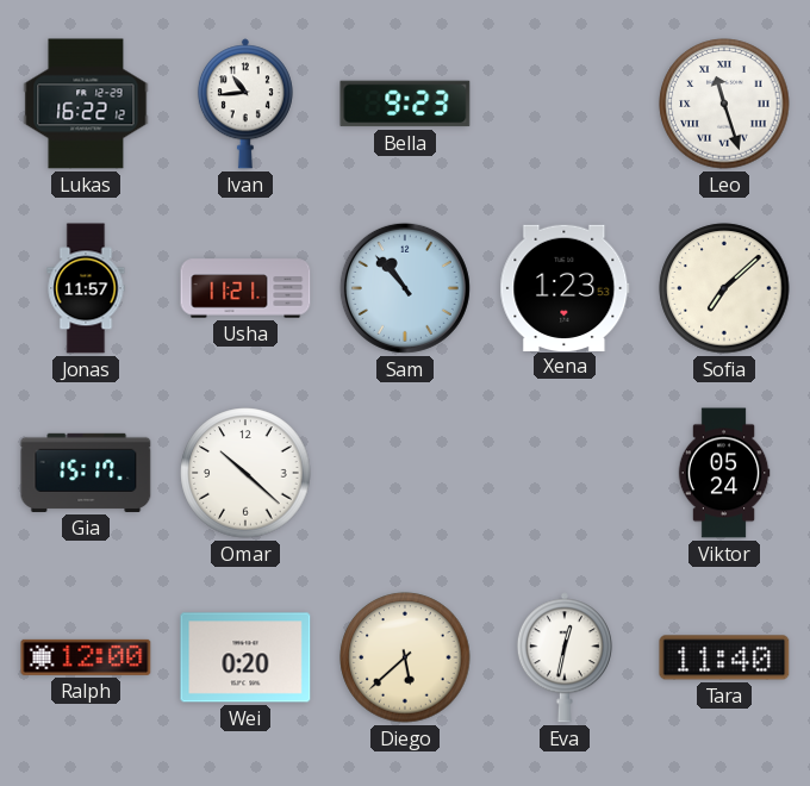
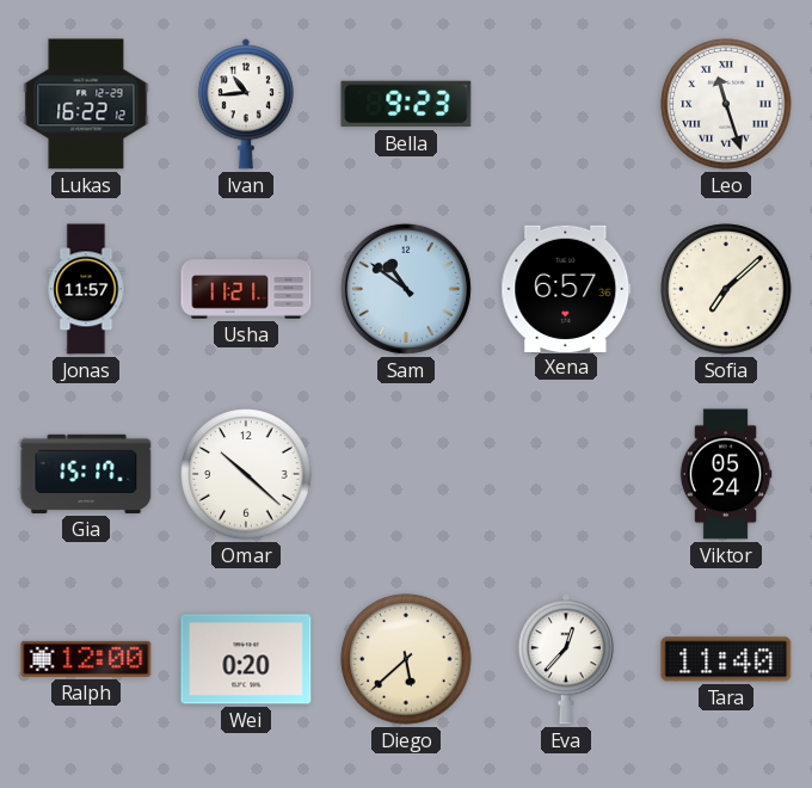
Sam: 10:53 -> 10:51 (406, 289)
Xena: 1:23 -> 6:57 (566, 288)
Eva: 12:32 -> 12:37 (566, 659)
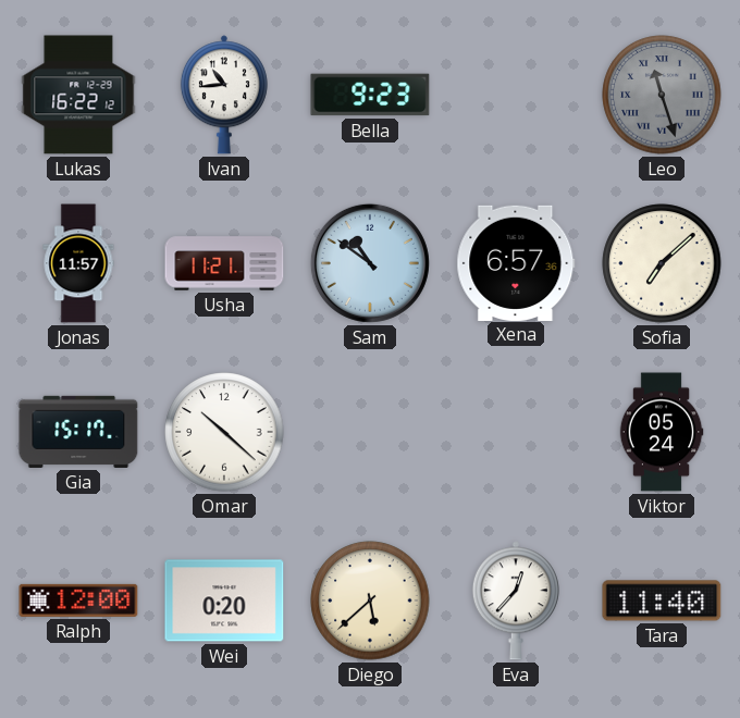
Leo dial: white -> grey (662, 95)
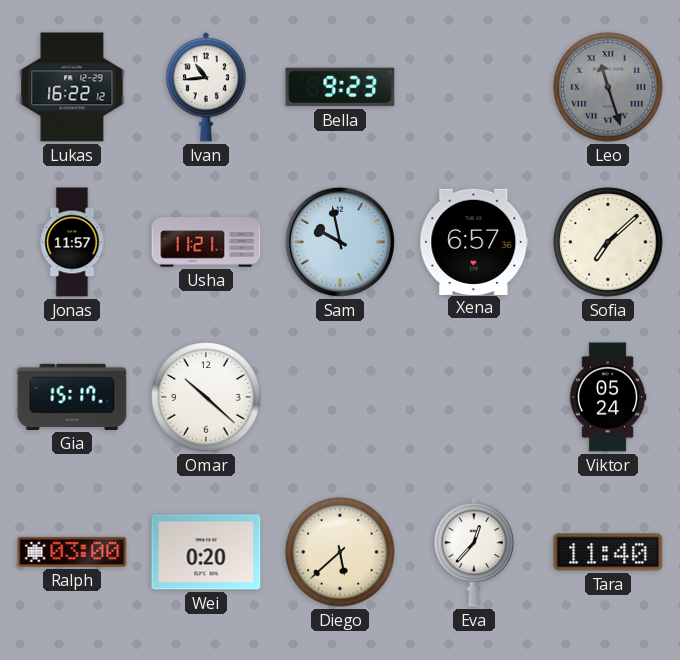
Sam: 10:51 -> 9:58 (340, 242)
Ralph: 12:00 -> 03:00 (72, 552)
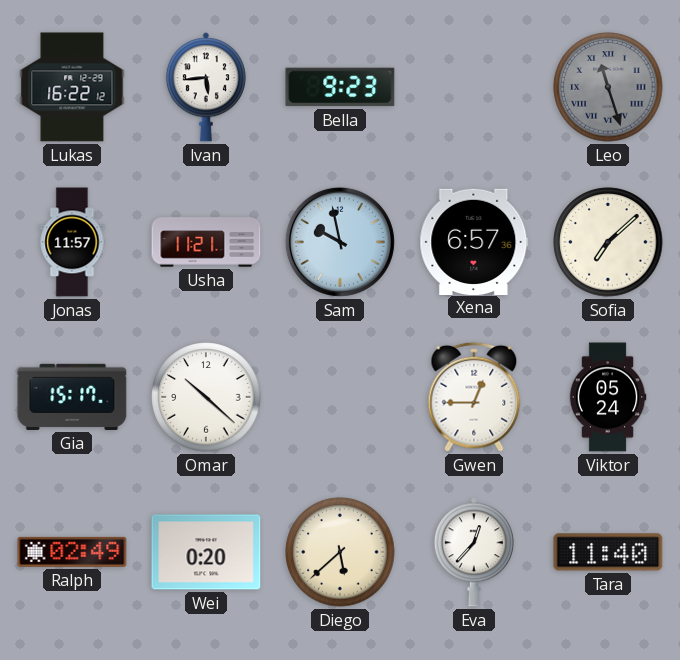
Ivan: 10:44 -> 5:44 (206, 87)
Gwen: none -> 12:45 (474, 397)
Ralph: 03:00 -> 02:49 (72, 552)
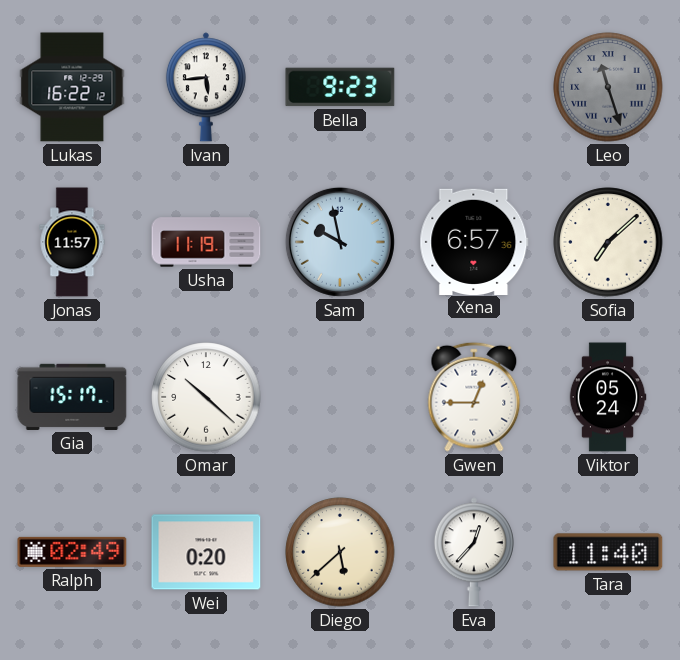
Usha: 11:21 -> 11:19 (206, 242)
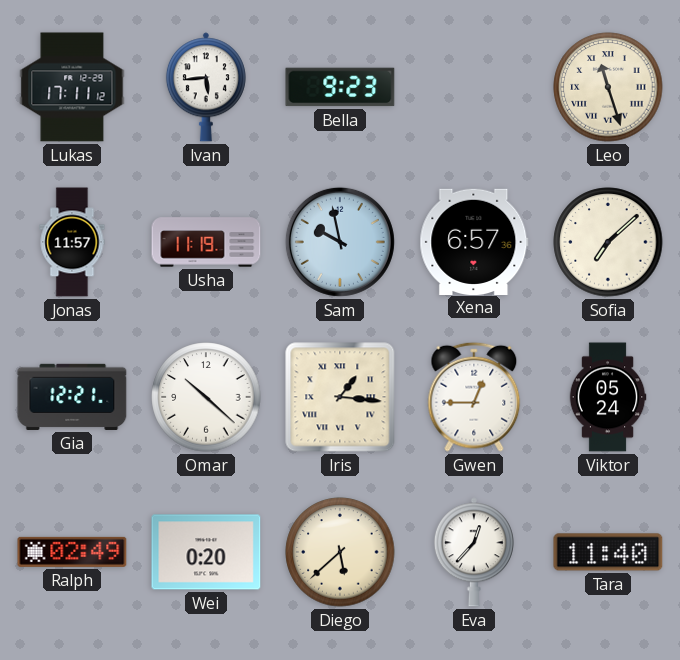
Lukas: 16:22 -> 17:11 (72, 87)
Leo dial: grey -> cream (608, 87)
Gia: 15:17 -> 12:21 (72, 397)
Iris: none -> 1:16 (340, 397)
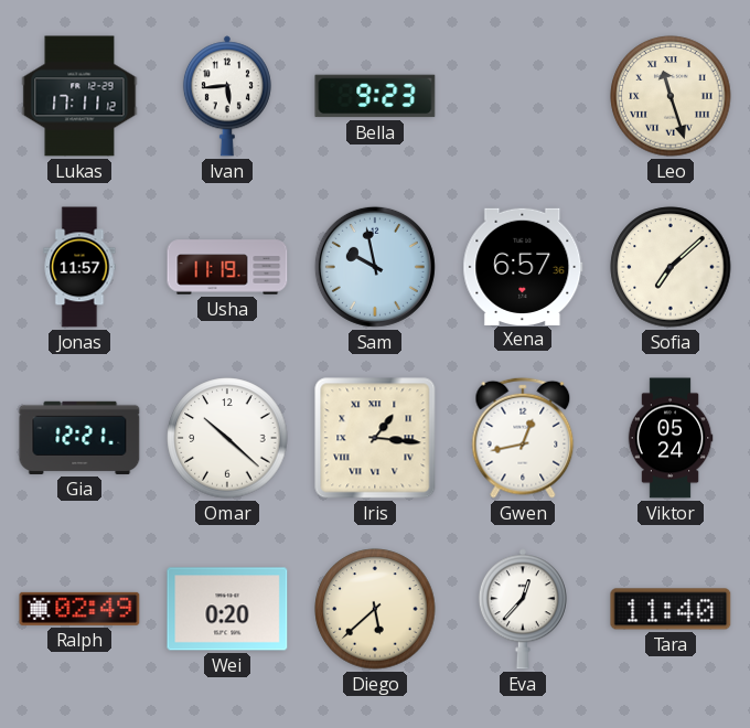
Gwen: 12:45 -> 12:43 (523, 438)
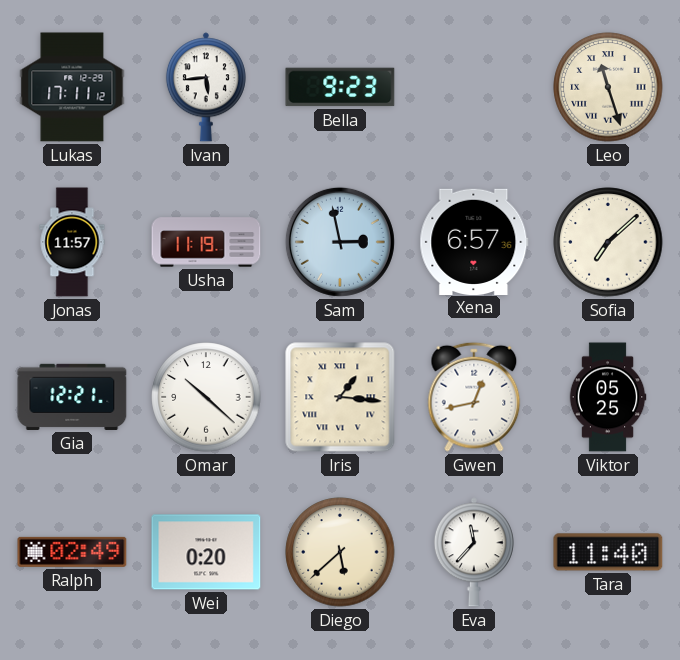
Sam: 9:58 -> 2:58 (340, 242)
Viktor: 05:24 -> 05:25 (608, 397)
Eva: 12:37 -> 11:37 (474, 552)
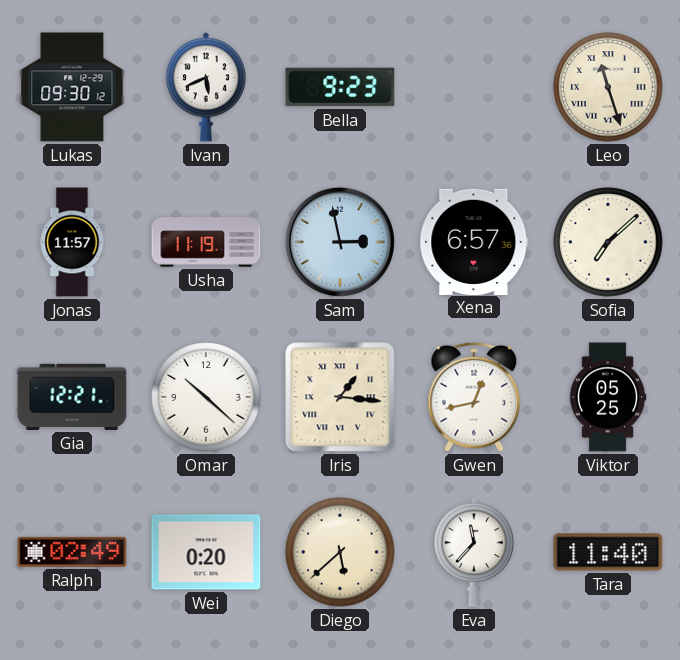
Lukas: 17:11 -> 09:30 (72, 87)
Ivan: 5:44 -> 5:41 (206, 87)
